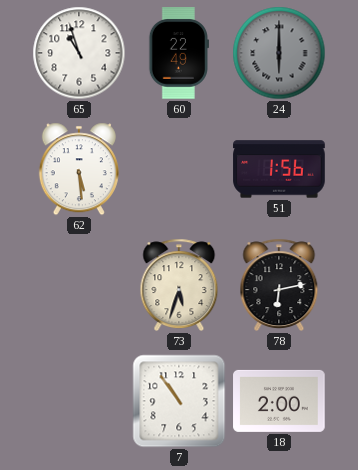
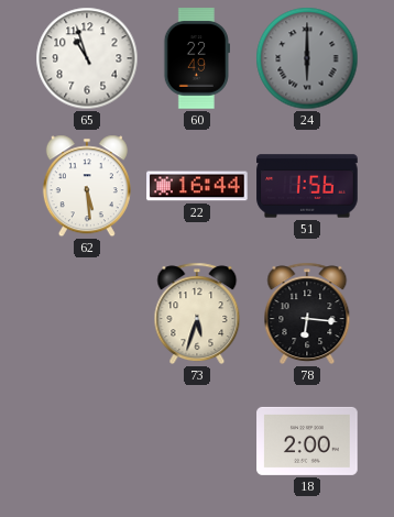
22: none -> 16:44 (197, 186)
78: 6:13 -> 6:16 (307, 313)
7: 10:54 -> none (179, 401)
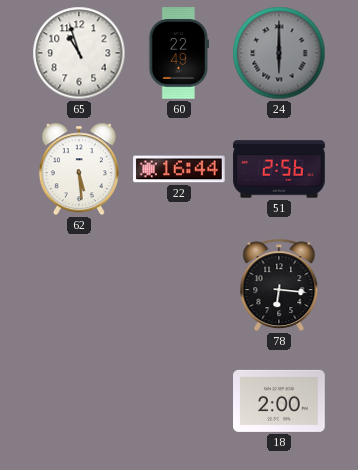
51: 1:56 -> 2:56 (279, 169)
73: 5:33 -> none (197, 313)
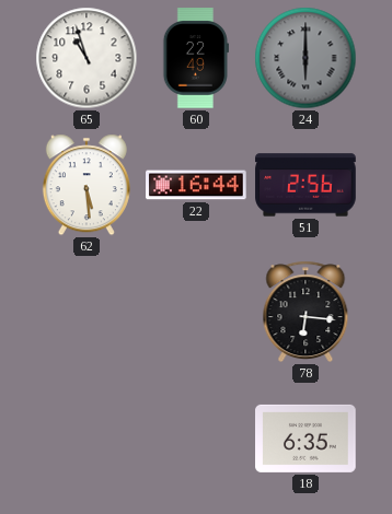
18: 2:00 -> 6:35 (305, 439)
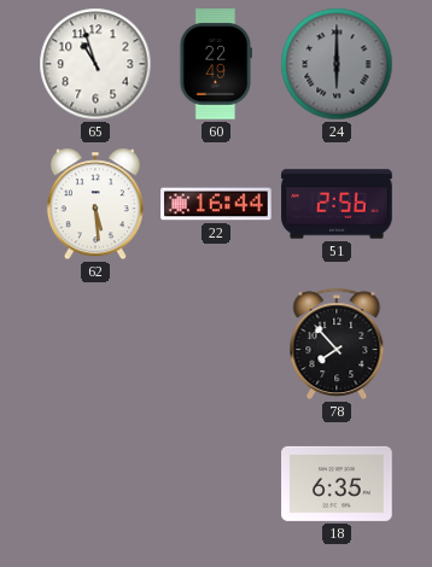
78: 6:16 -> 7:53 (337, 344)
